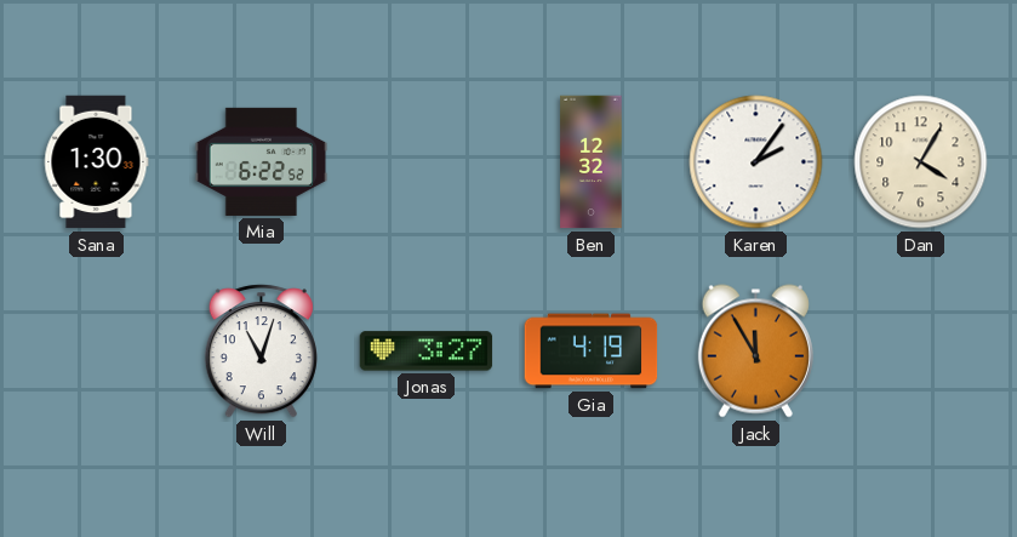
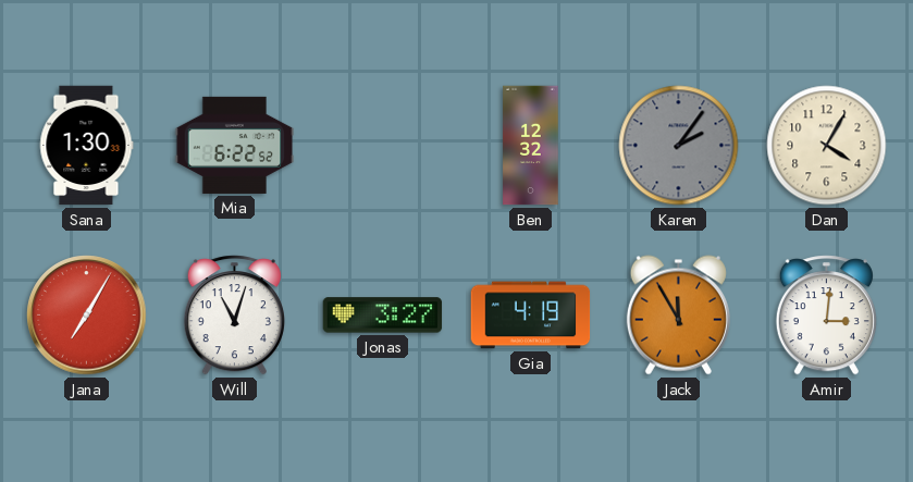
Karen dial: white -> grey (679, 146)
Jana: none -> 7:05 (87, 316)
Amir: none -> 3:01 (826, 316)
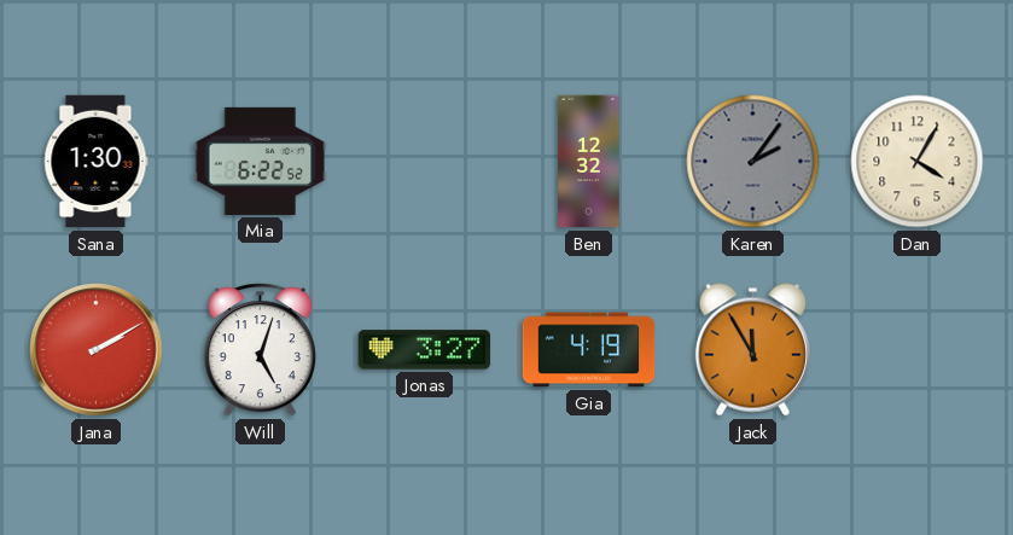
Jana: 7:05 -> 2:10 (97, 350)
Will: 11:03 -> 5:03 (260, 350)
Amir: 3:01 -> none (826, 316)
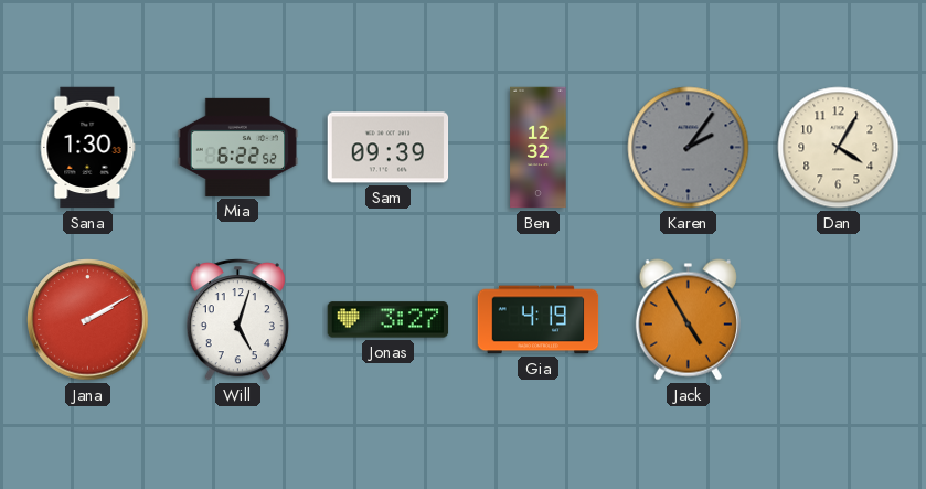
Sam: none -> 09:39 (389, 148)
Jack: 11:55 -> 4:55 (688, 320)
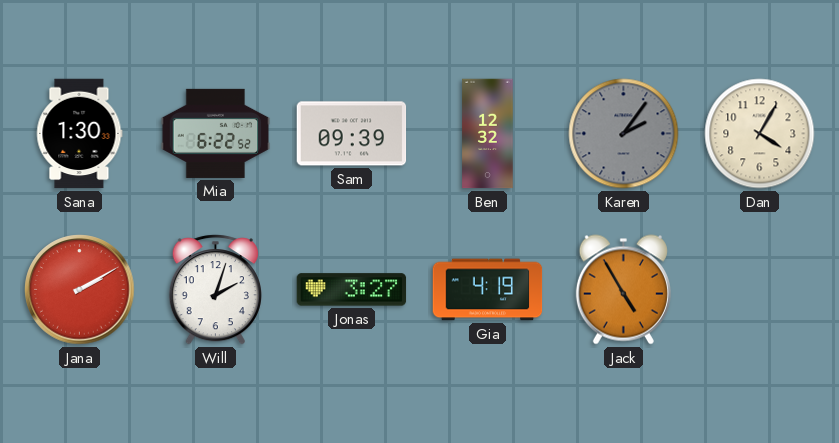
Will: 5:03 -> 2:03 (215, 290)
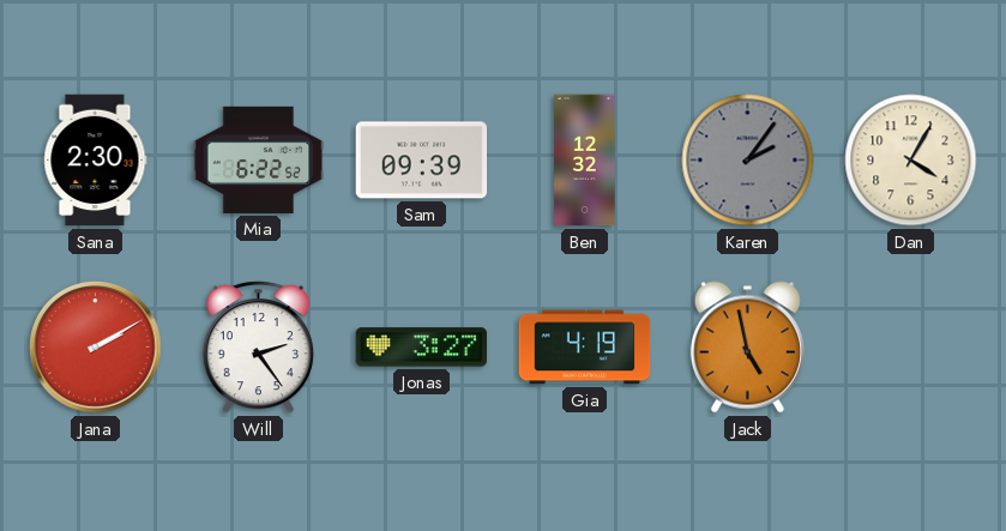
Sana: 1:30 -> 2:30 (95, 161)
Will: 2:03 -> 2:24 (258, 348)
Jack: 4:55 -> 4:58 (747, 348)
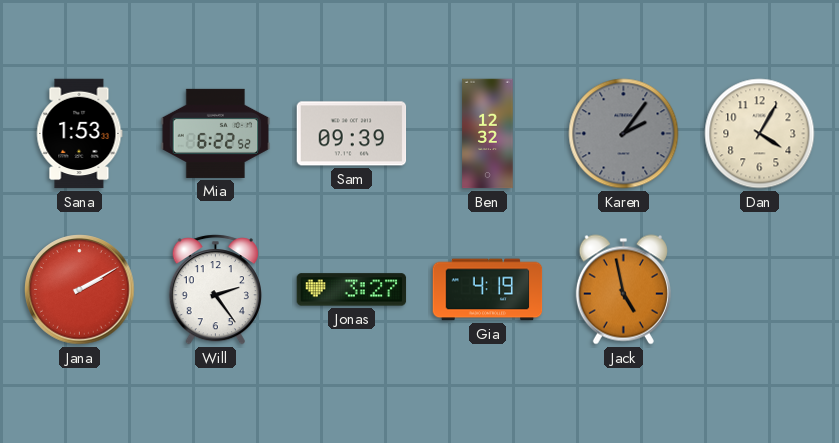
Sana: 2:30 -> 1:53 (79, 134)
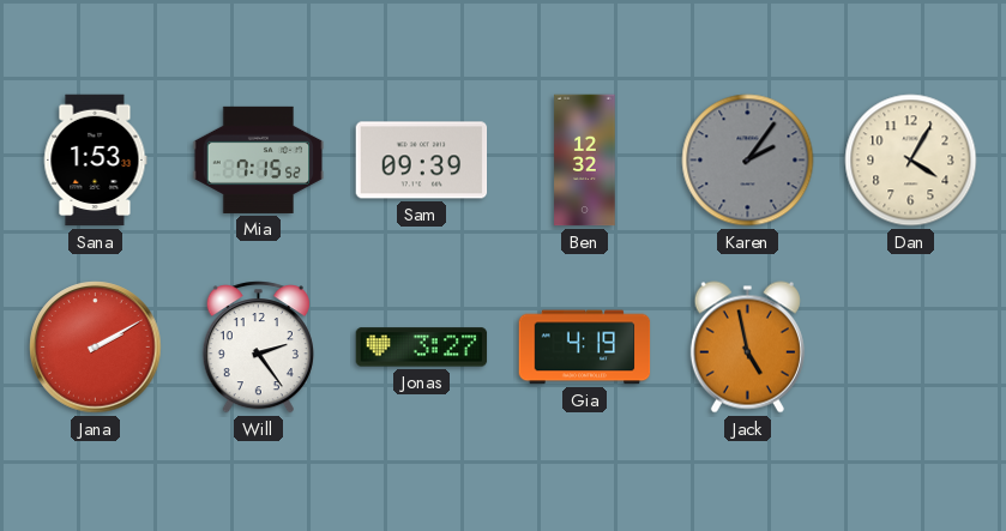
Mia: 6:22 -> 7:15 (259, 159)
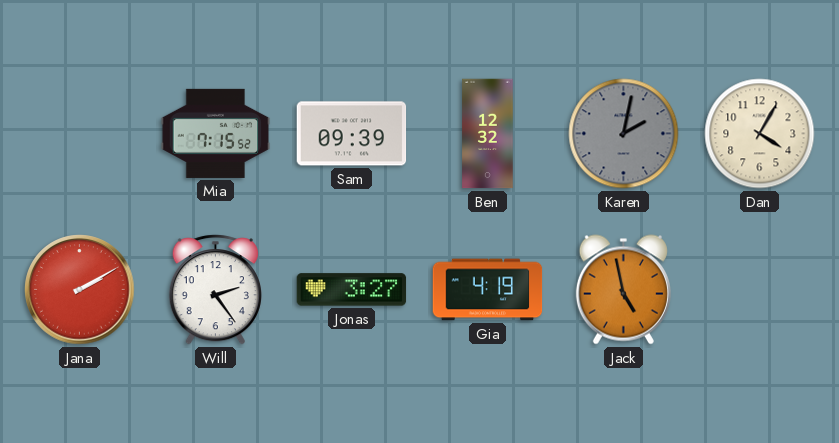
Sana: 1:53 -> none (95, 161)
Karen: 2:06 -> 2:02 (624, 134)
